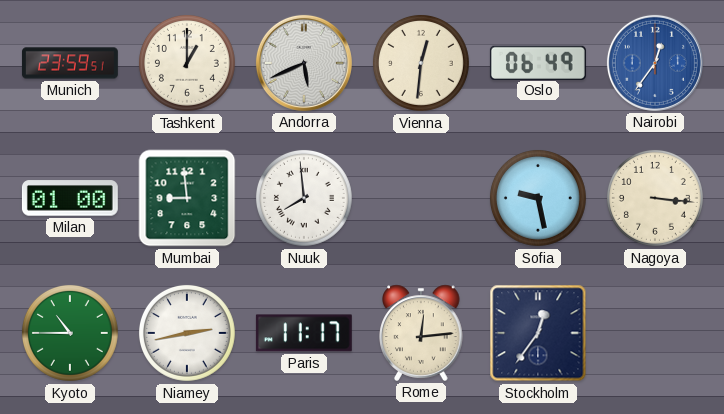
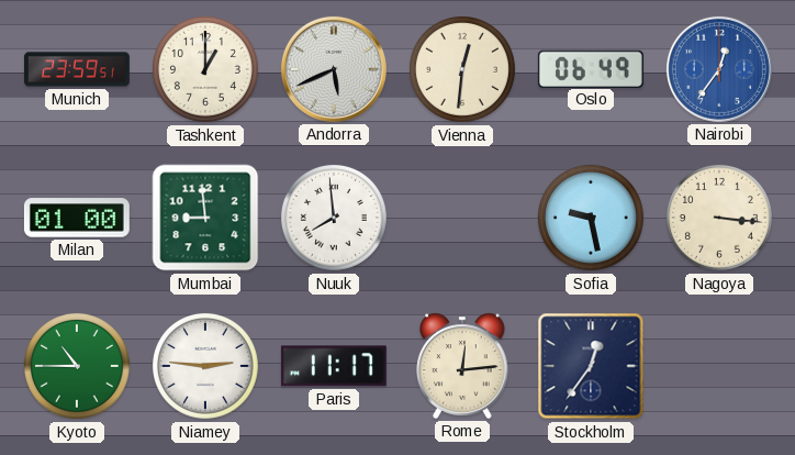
Niamey: 2:43 -> 2:46 (205, 366)
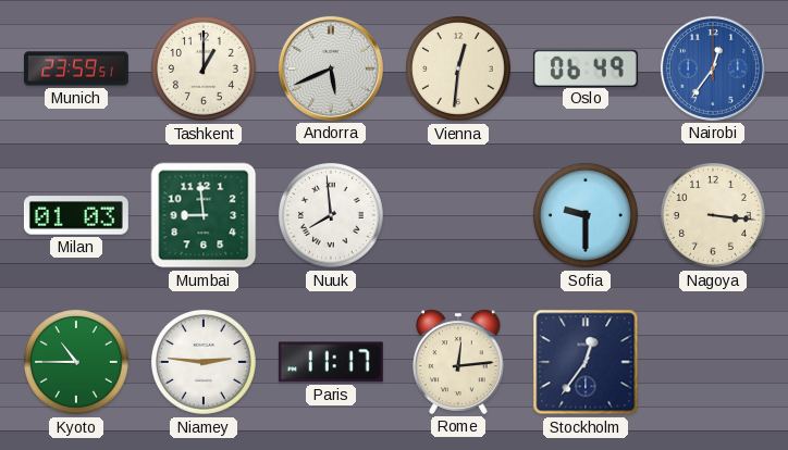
Milan: 01:00 -> 01:03 (76, 215)
Sofia: 9:28 -> 9:30 (586, 215)
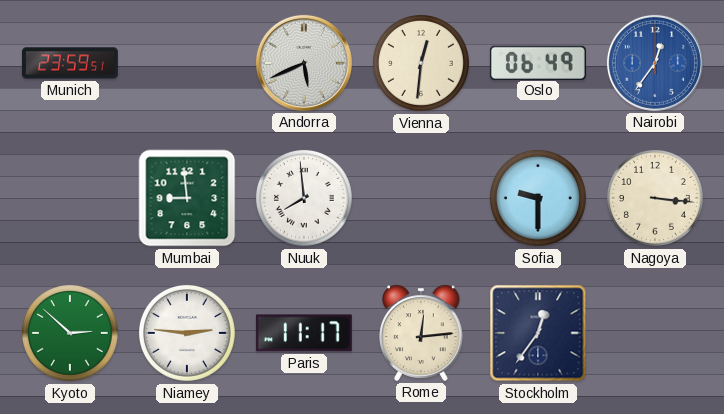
Tashkent: 1:00 -> none (204, 68)
Milan: 01:03 -> none (76, 215)
Kyoto: 10:45 -> 2:52 (70, 333)
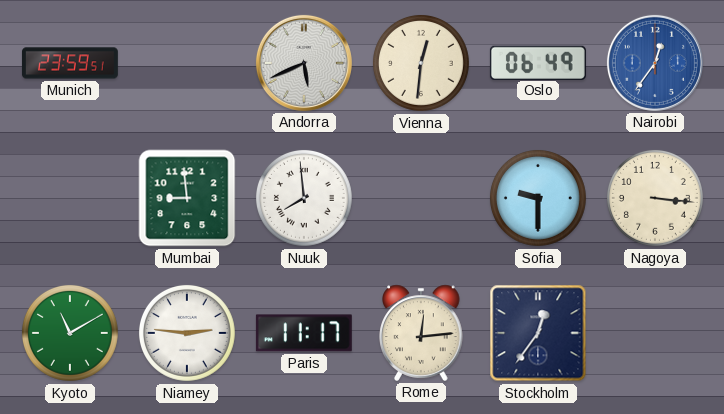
Kyoto: 2:52 -> 11:10 (70, 333)
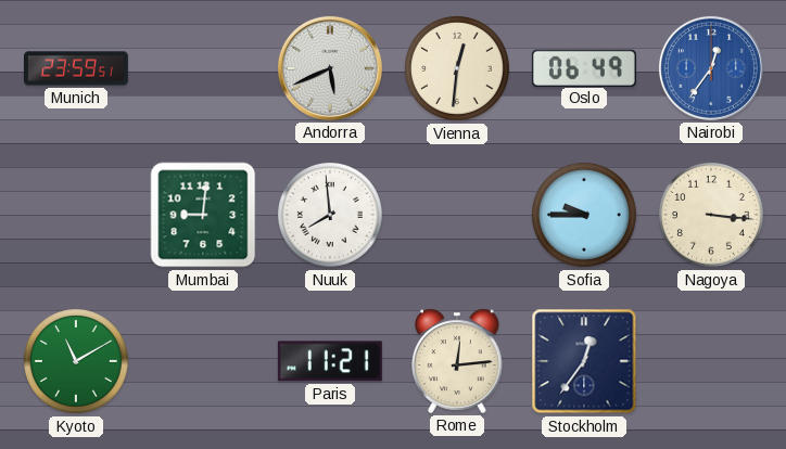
Mumbai: 8:59 -> 9:01 (203, 215)
Sofia: 9:30 -> 9:45 (584, 215)
Niamey: 2:46 -> none (187, 333)
Paris: 11:17 -> 11:21 (330, 361)
